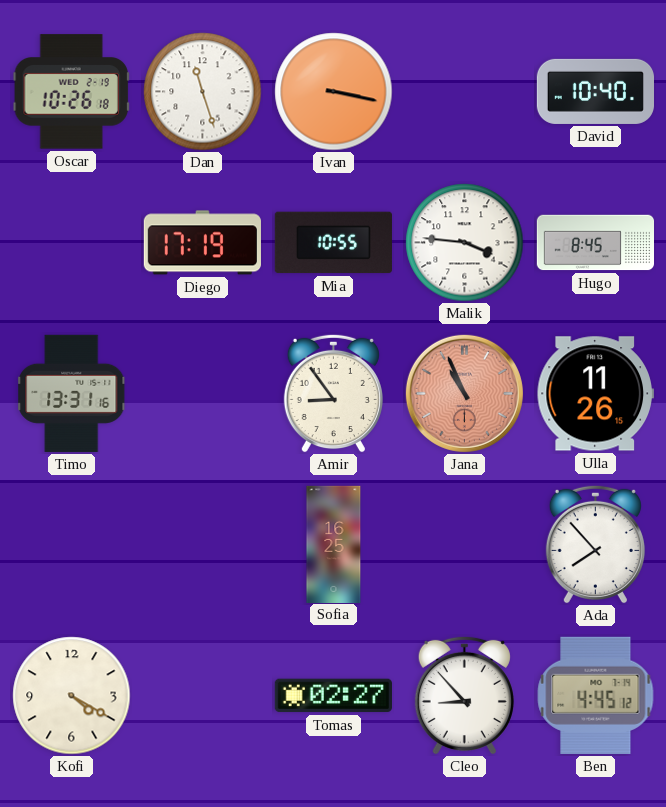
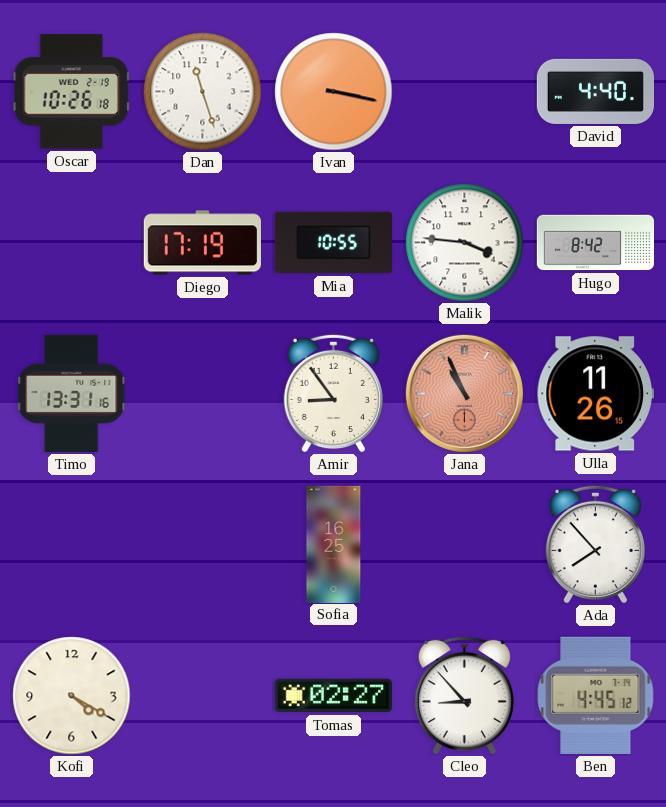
David: 10:40 -> 4:40 (595, 91)
Hugo: 8:45 -> 8:42 (596, 243)
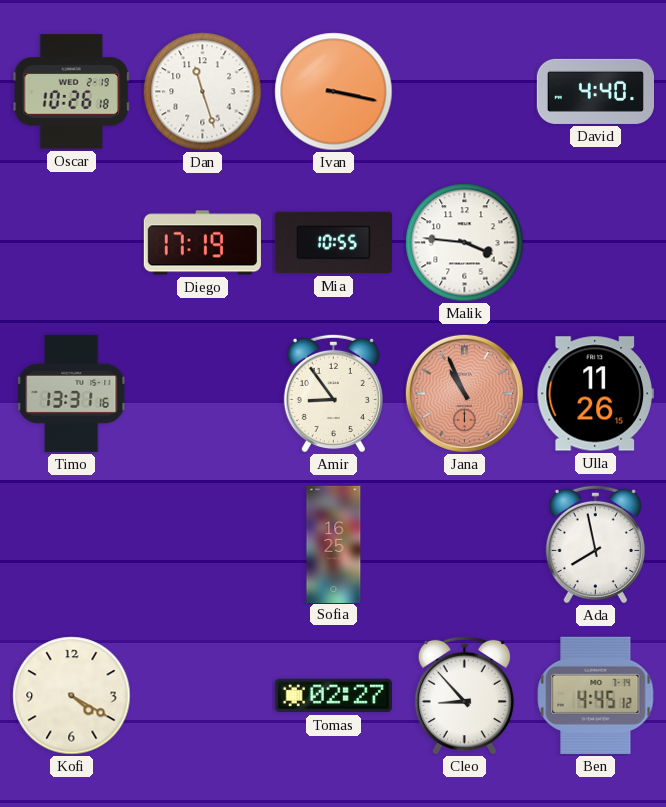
Hugo: 8:42 -> none (596, 243)
Ada: 7:53 -> 7:58 (595, 544)
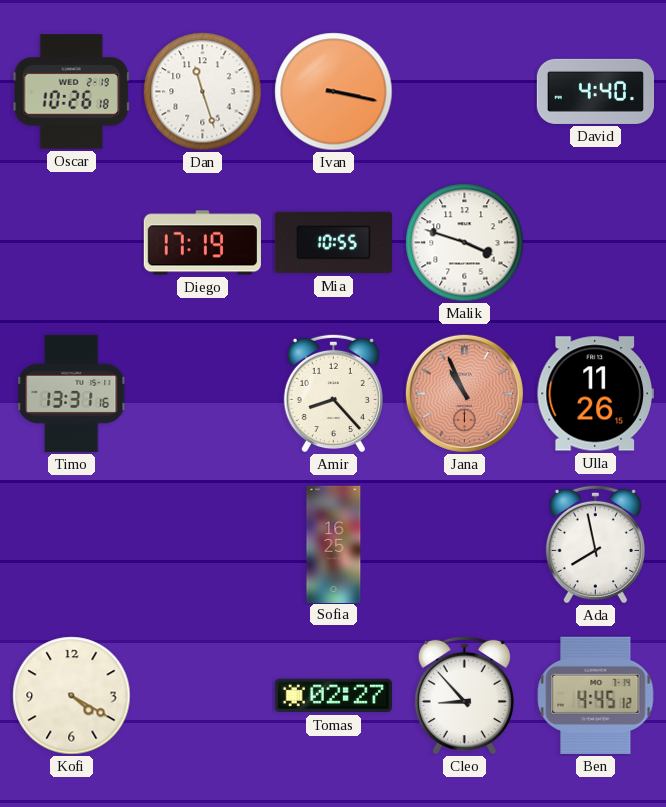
Malik: 3:46 -> 3:48 (465, 243)
Amir: 8:54 -> 8:23 (333, 393)
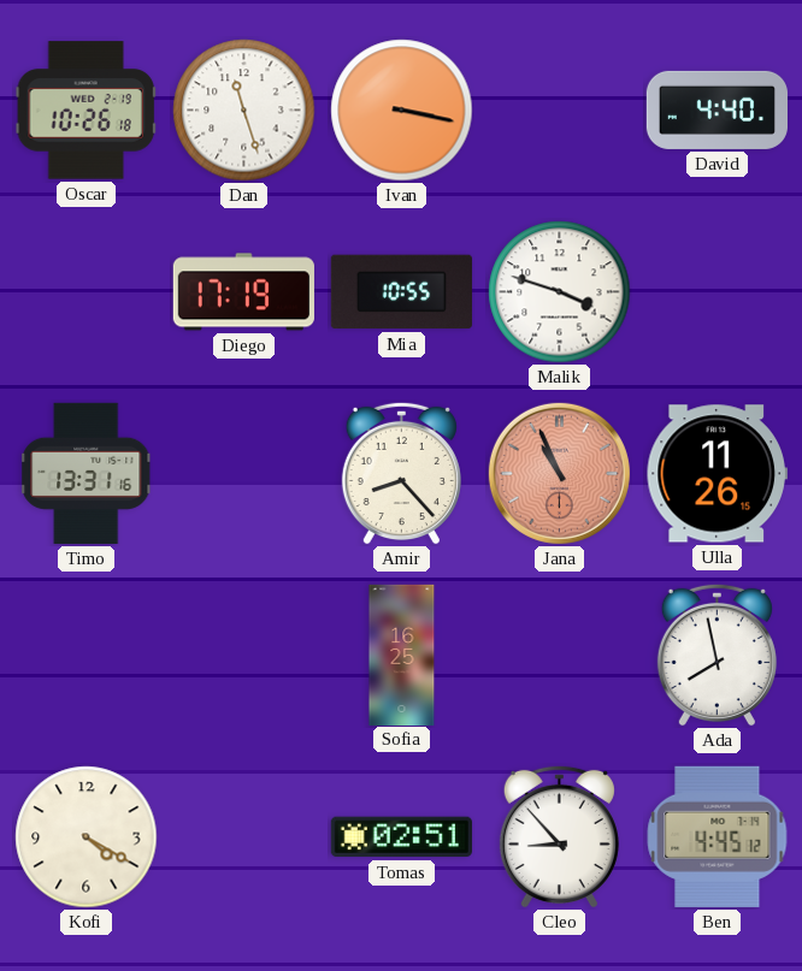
Tomas: 02:27 -> 02:51 (401, 837)
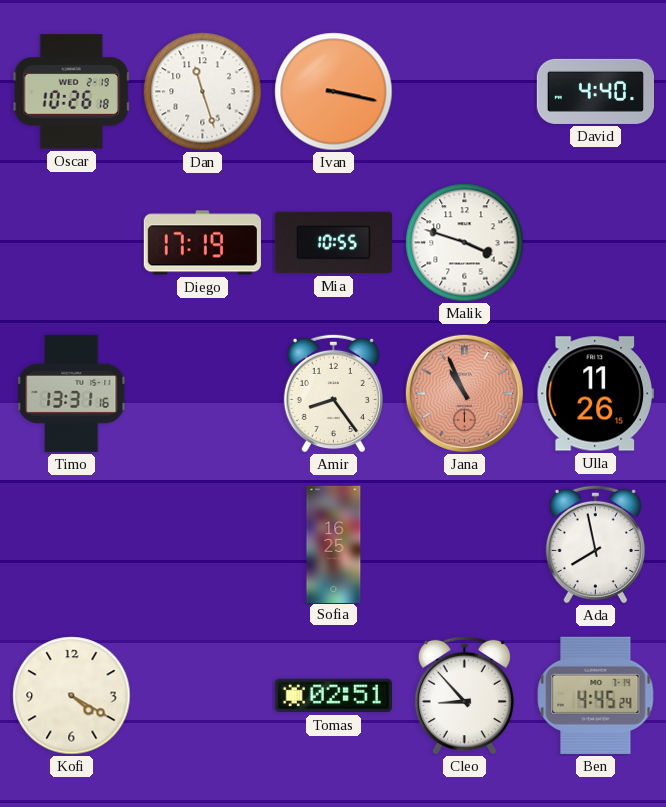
Amir: 8:23 -> 8:24 (333, 393)
Ben: 4:45:12 -> 4:45:24 (596, 695)
